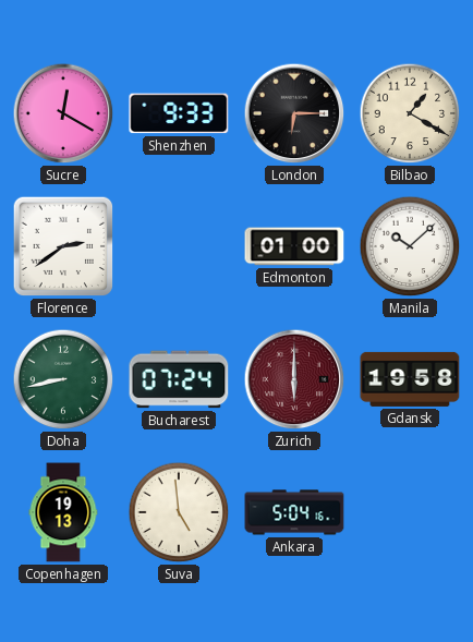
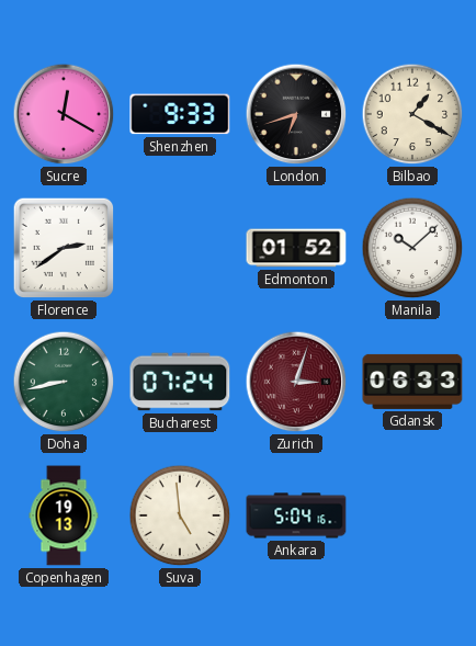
London: 6:15 -> 6:42 (296, 114)
Edmonton: 01:00 -> 01:52 (296, 248)
Zurich: 6:00 -> 3:03 (296, 382)
Gdansk: 19:58 -> 06:33 (412, 382)
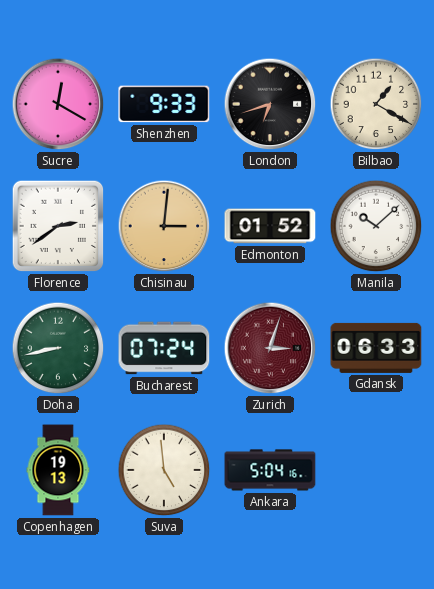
Chisinau: none -> 3:01 (164, 226)
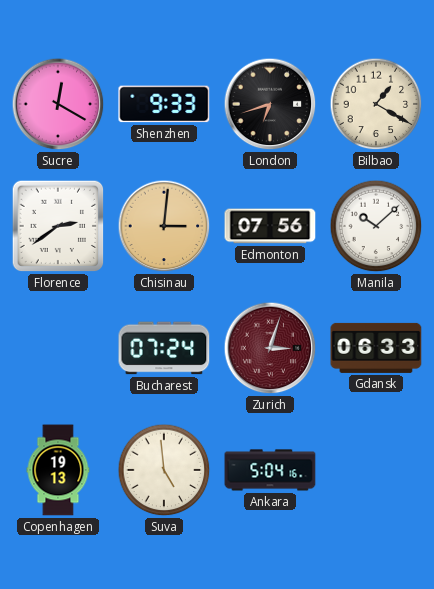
Edmonton: 01:52 -> 07:56 (270, 226)
Doha: 8:43 -> none (58, 348)
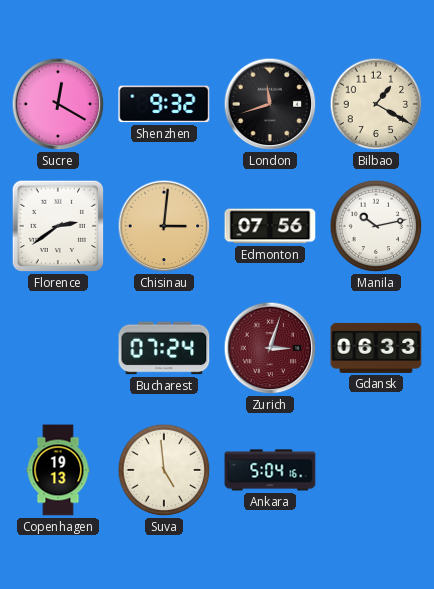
Shenzhen: 9:33 -> 9:32 (164, 104)
London: 6:42 -> 11:42 (270, 104)
Manila: 10:08 -> 10:13 (376, 226)
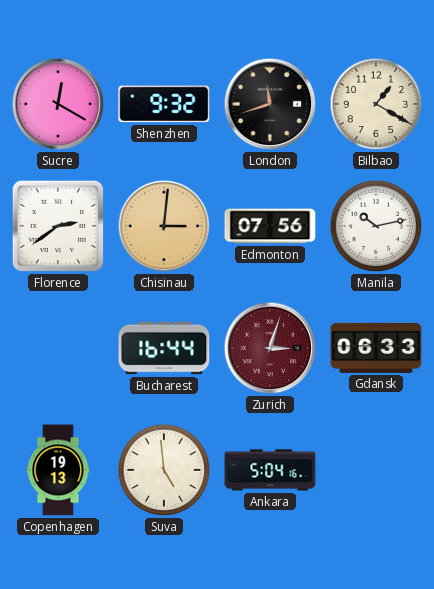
Bucharest: 07:24 -> 16:44 (164, 348)
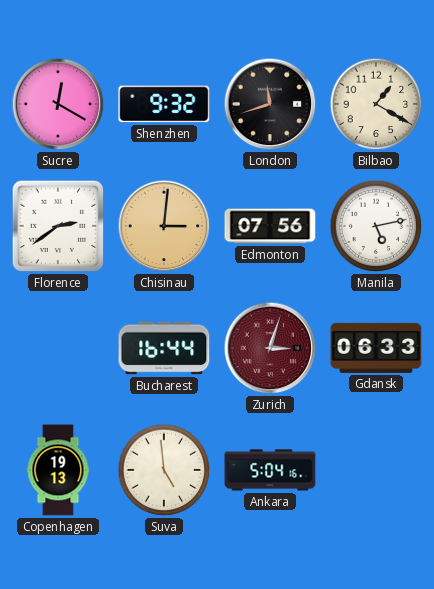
Manila: 10:13 -> 5:13 (376, 226)
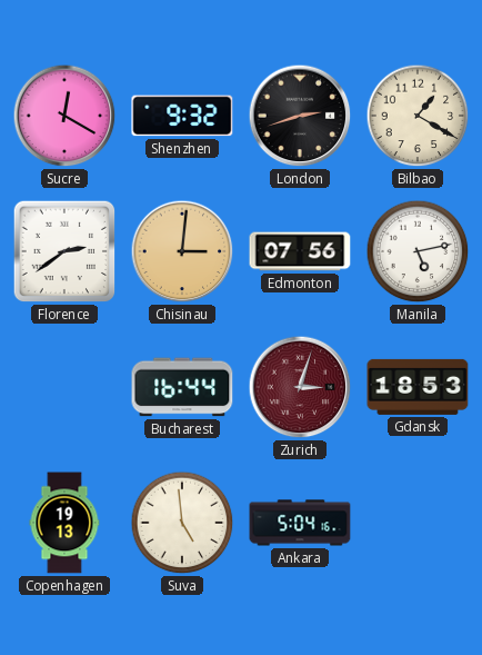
London: 11:42 -> 2:42 (300, 116)
Gdansk: 06:33 -> 18:53 (418, 387)
